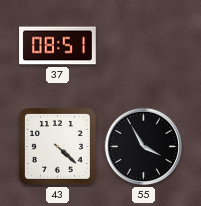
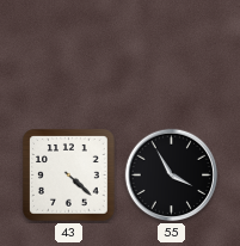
37: 08:51 -> none (58, 46)
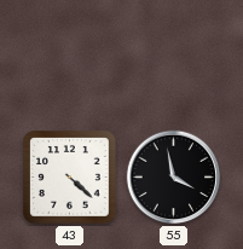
55: 3:55 -> 3:58 (174, 178)
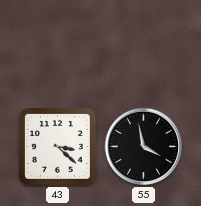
43: 4:22 -> 3:22 (58, 147)
